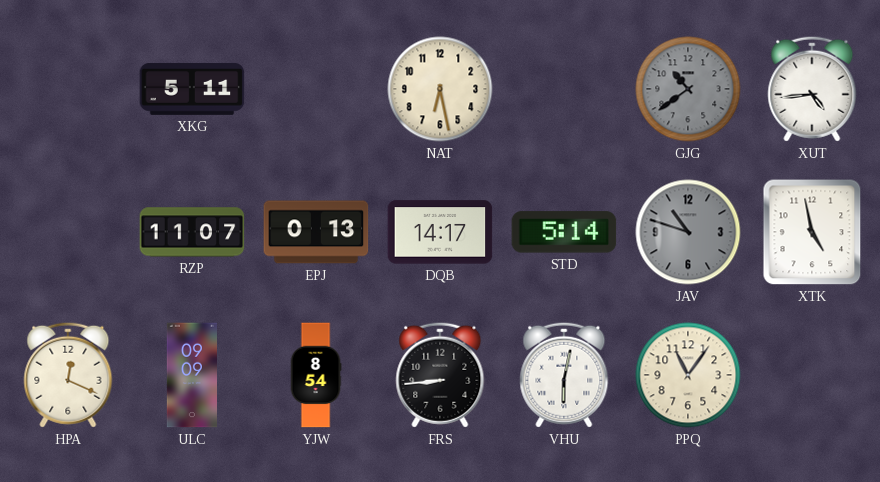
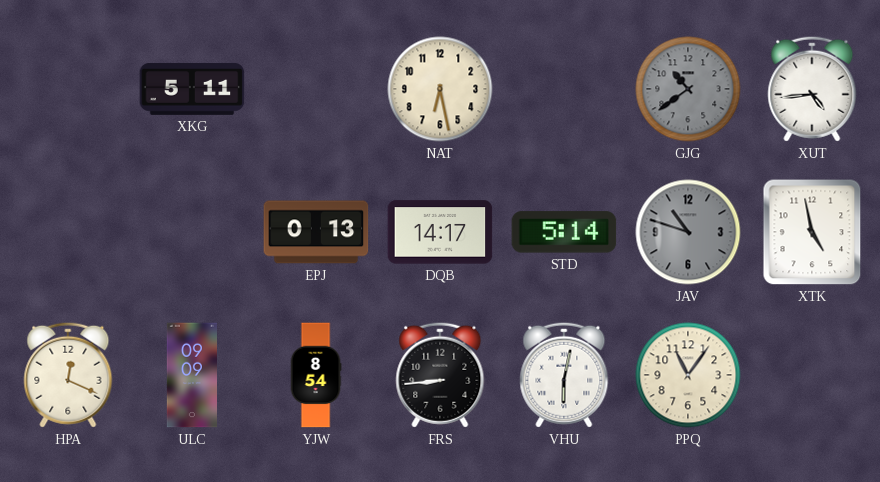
RZP: 11:07 -> none (192, 232)
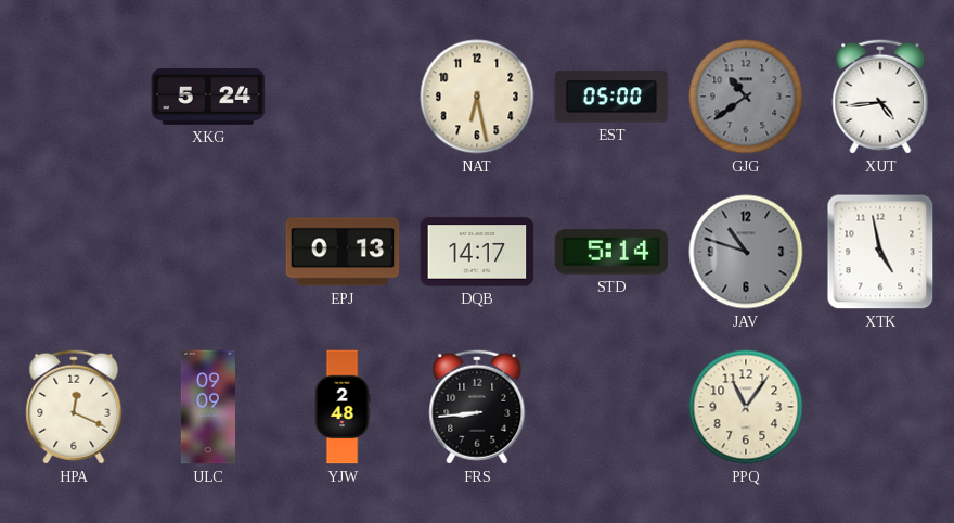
XKG: 5:11 -> 5:24 (208, 97)
EST: none -> 05:00 (611, 97)
YJW: 8:54 -> 2:48 (343, 407)
VHU: 6:02 -> none (564, 375)
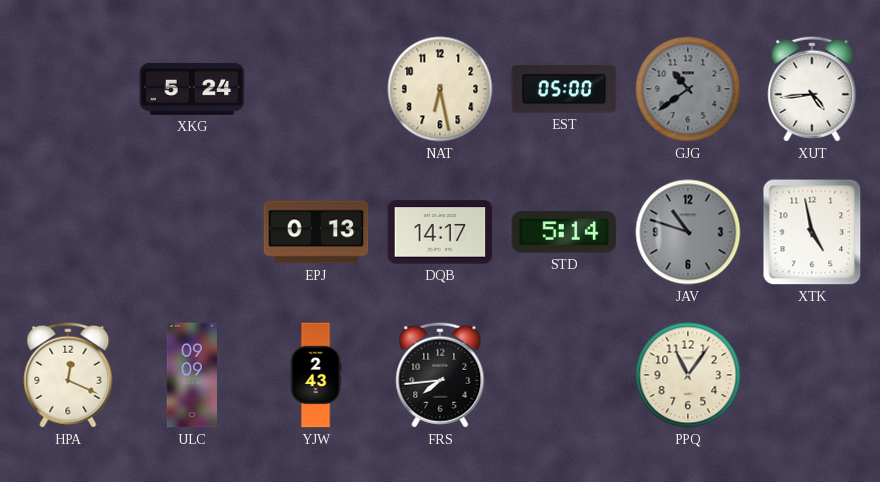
YJW: 2:48 -> 2:43 (316, 375)
FRS: 8:44 -> 7:44 (440, 375)
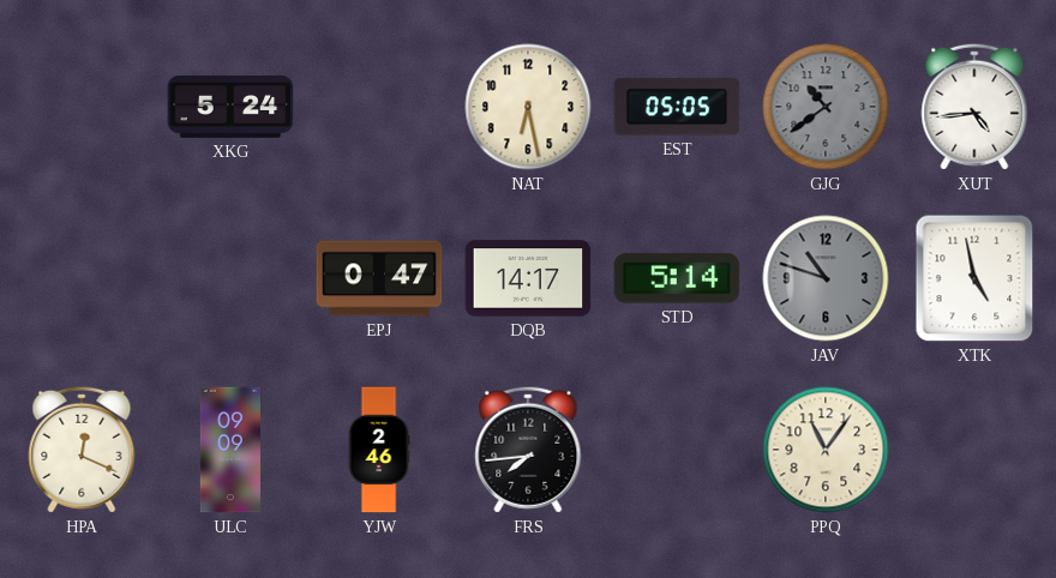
EST: 05:00 -> 05:05 (677, 107)
EPJ: 0:13 -> 0:47 (379, 278)
YJW: 2:43 -> 2:46 (379, 450)
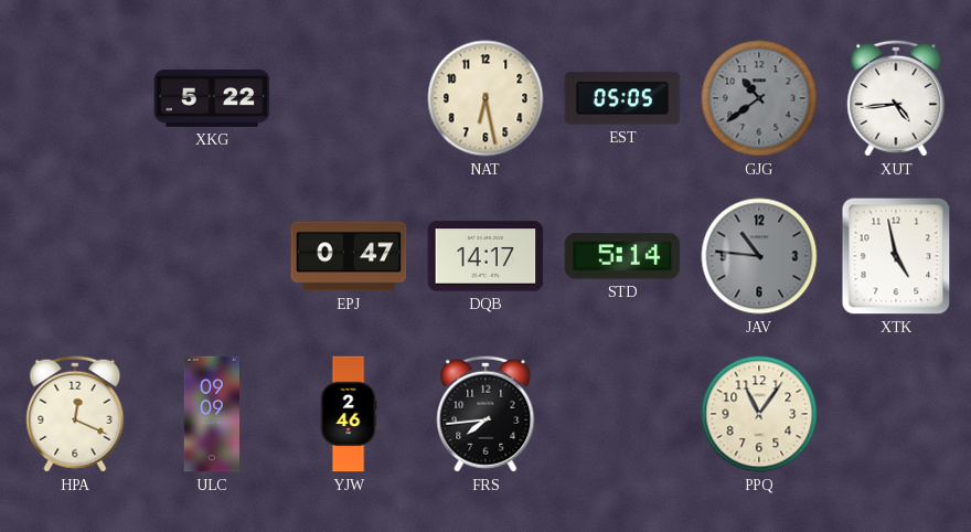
XKG: 5:24 -> 5:22 (212, 98)
JAV: 10:48 -> 10:46 (759, 256)
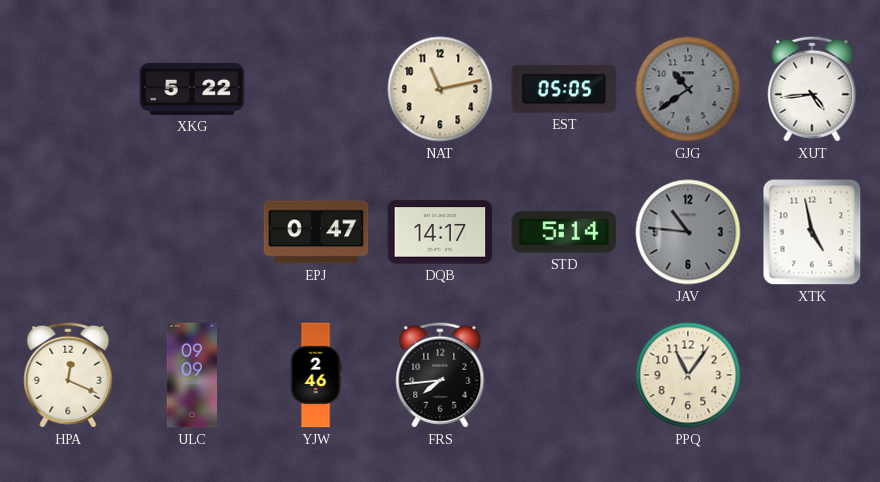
NAT: 6:28 -> 11:13 (440, 89)
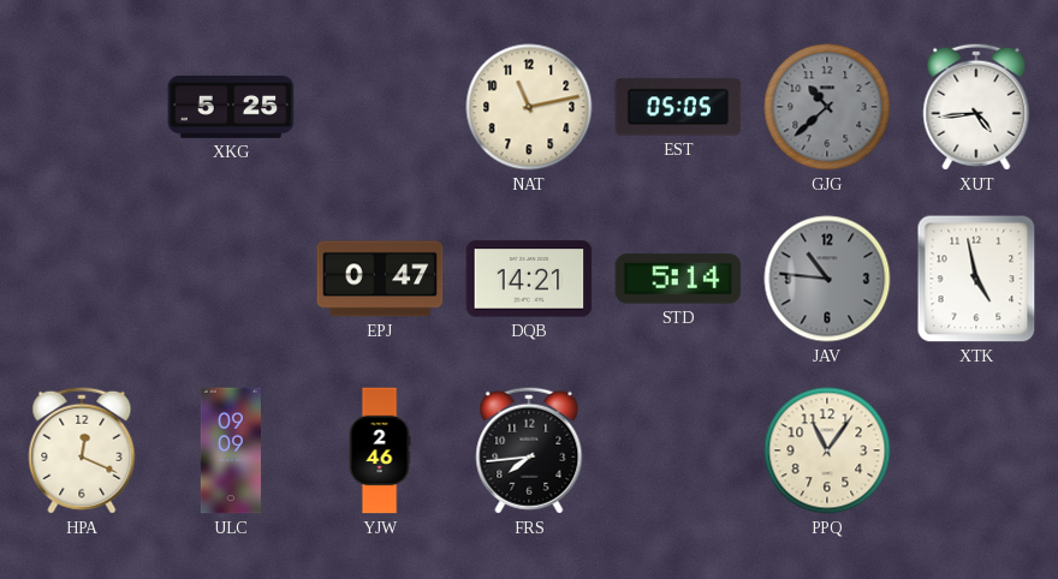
XKG: 5:22 -> 5:25 (231, 107)
GJG: 10:39 -> 10:38 (827, 107)
DQB: 14:17 -> 14:21 (529, 279)
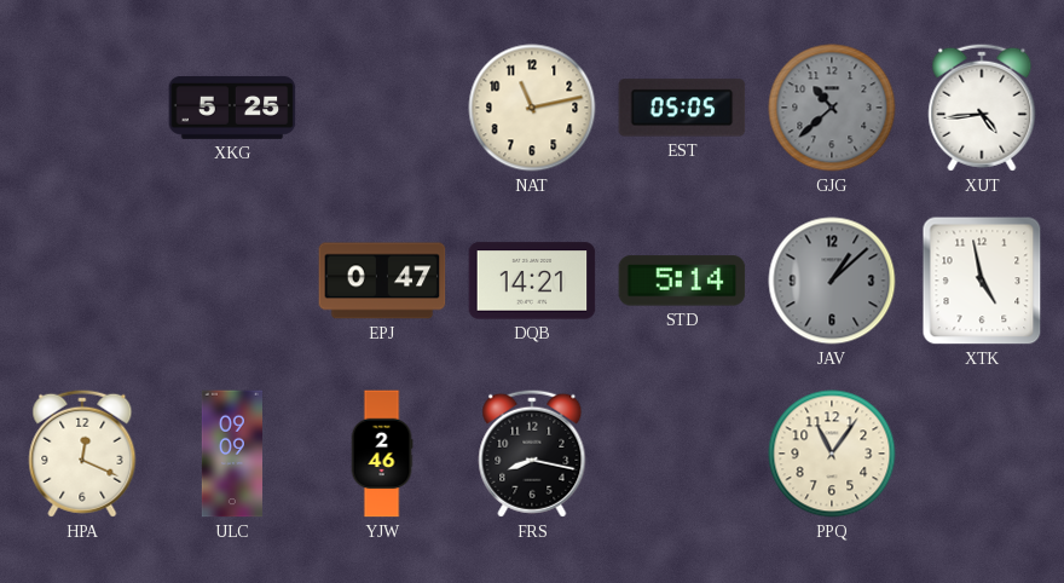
JAV: 10:46 -> 1:08 (832, 281)
FRS: 7:44 -> 8:17 (532, 454)
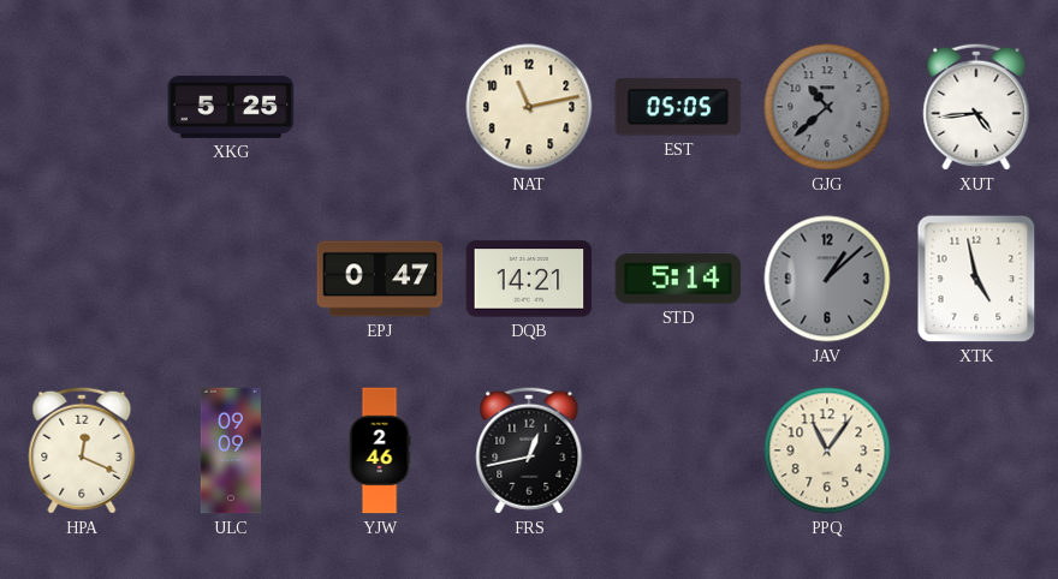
FRS: 8:17 -> 12:43 (529, 450)
